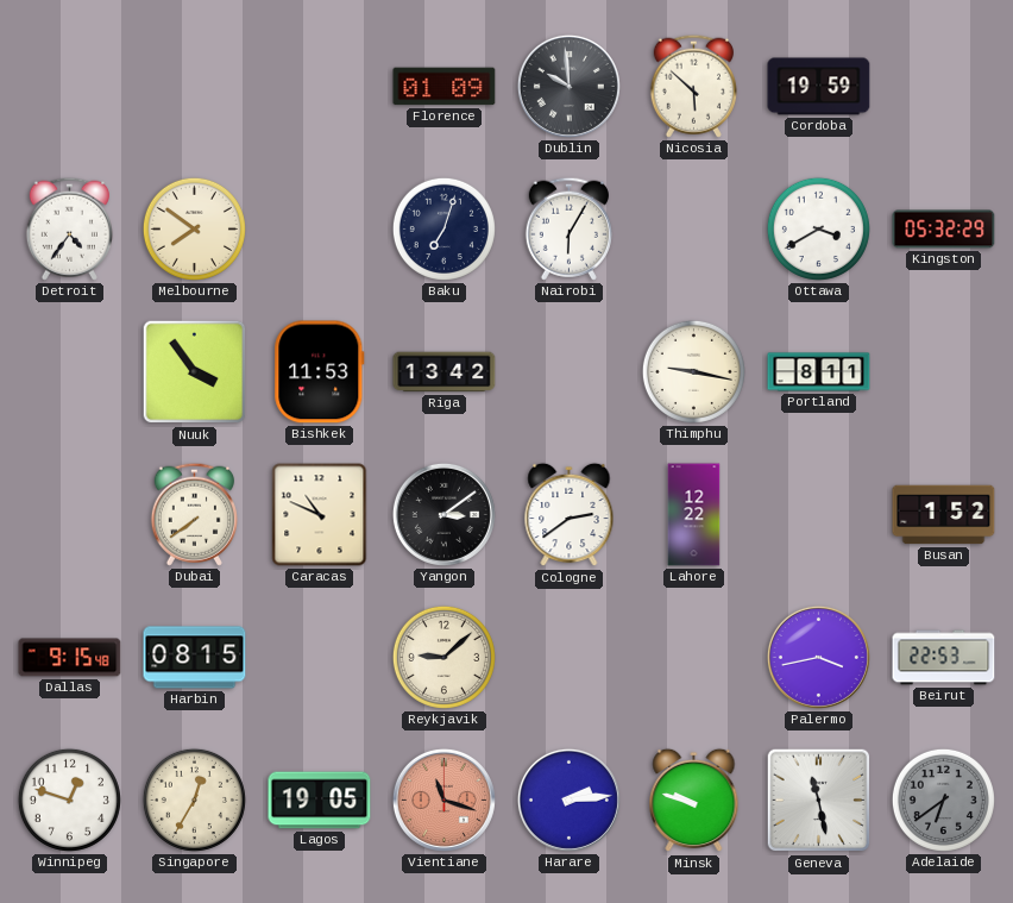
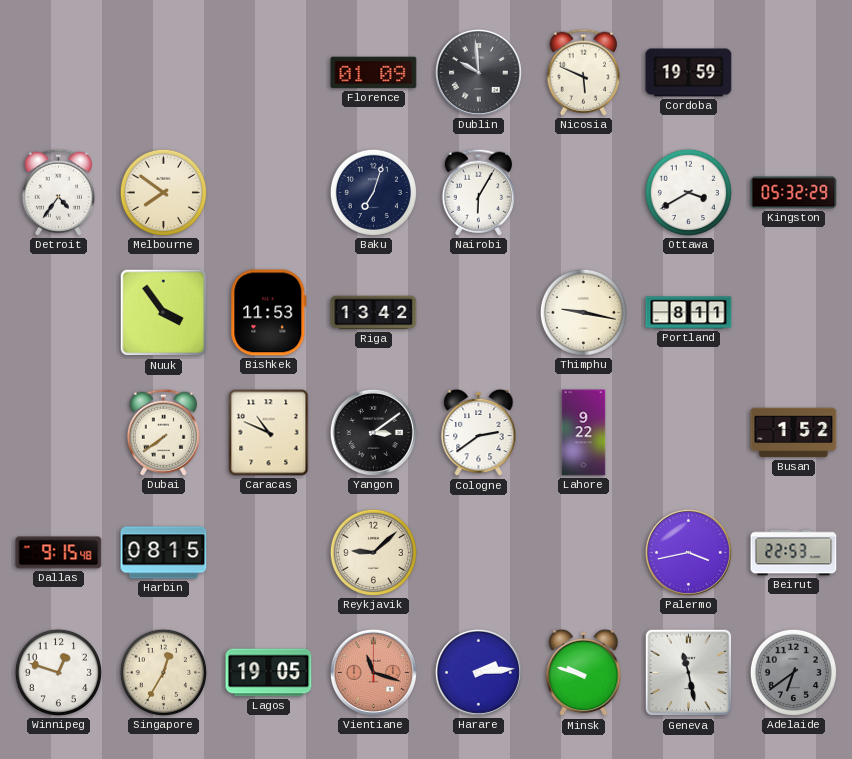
Nicosia: 5:52 -> 5:49 (583, 72)
Lahore: 12:22 -> 9:22 (584, 433)
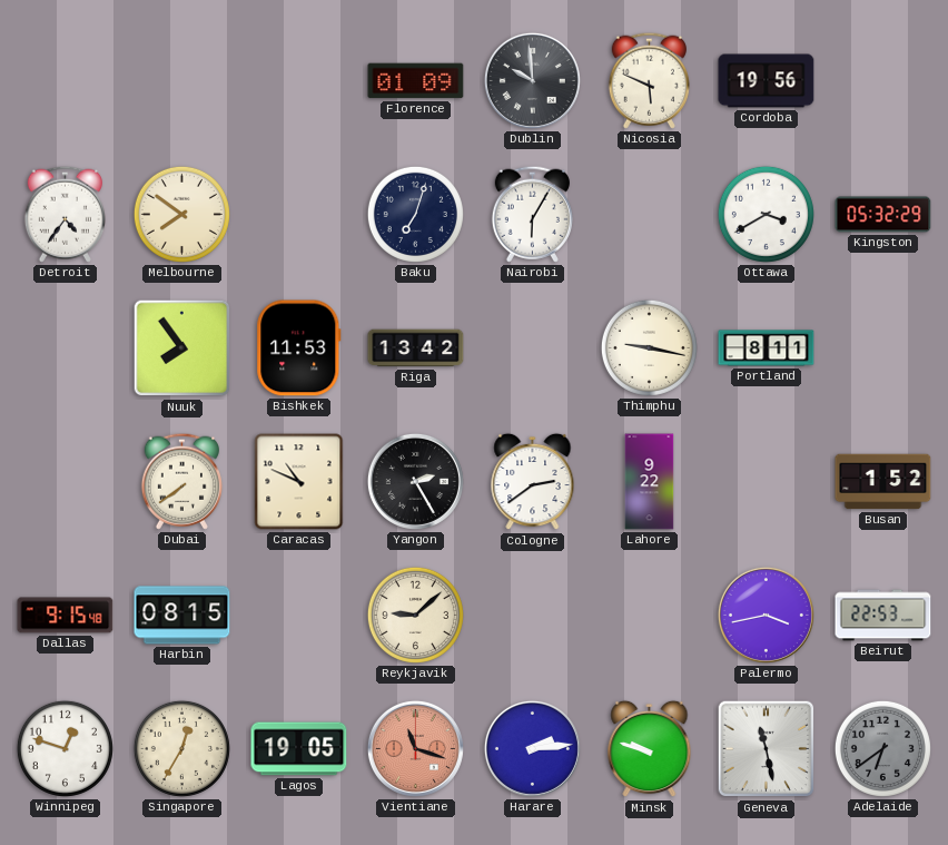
Cordoba: 19:59 -> 19:56 (767, 81)
Nuuk: 3:54 -> 7:54 (182, 348)
Yangon: 3:09 -> 2:25 (415, 481)
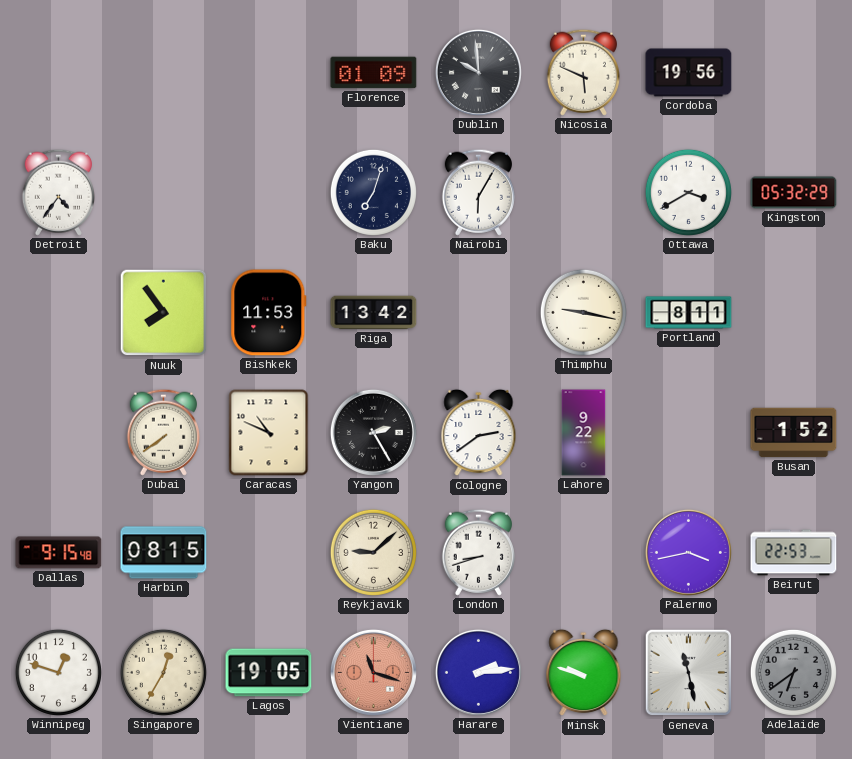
Melbourne: 7:51 -> none (181, 214)
London: none -> 8:42 (478, 552)
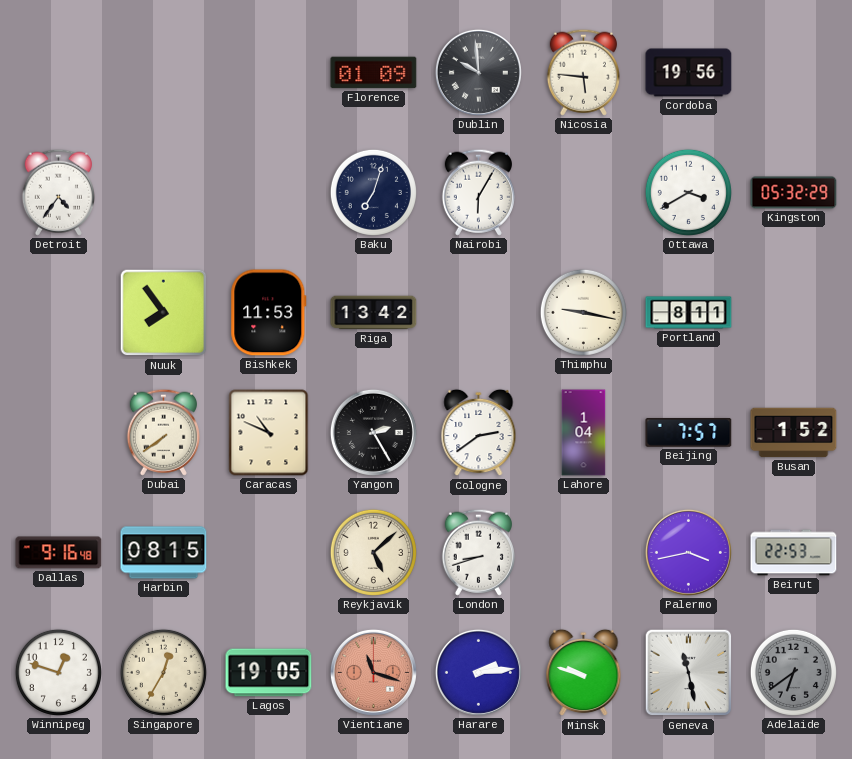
Nicosia: 5:49 -> 5:46 (583, 72)
Lahore: 9:22 -> 1:04 (584, 433)
Beijing: none -> 7:57 (689, 433)
Dallas: 9:15 -> 9:16 (59, 553)
Reykjavik: 9:08 -> 5:08 (373, 552)
